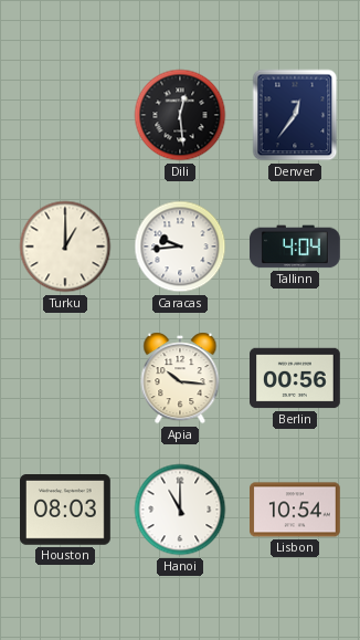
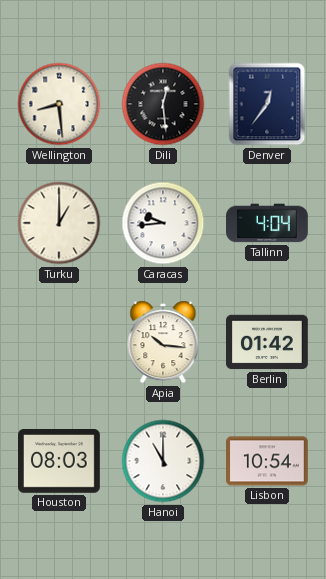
Wellington: none -> 8:29 (59, 104)
Berlin: 00:56 -> 01:42 (268, 342)
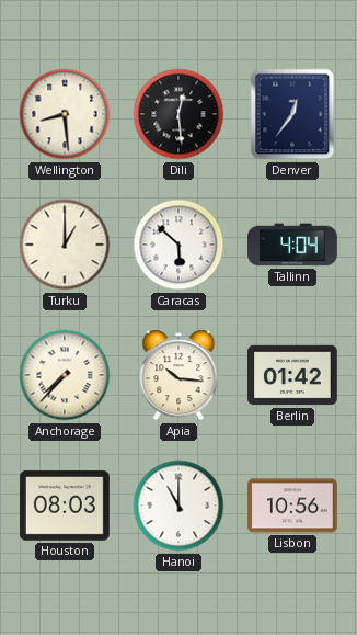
Caracas: 9:44 -> 5:52 (178, 245)
Anchorage: none -> 7:37 (65, 375)
Lisbon: 10:54 -> 10:56 (293, 506)
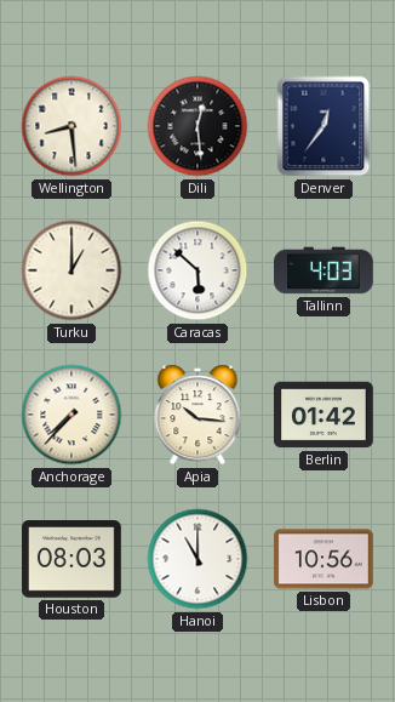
Tallinn: 4:04 -> 4:03 (325, 270)
